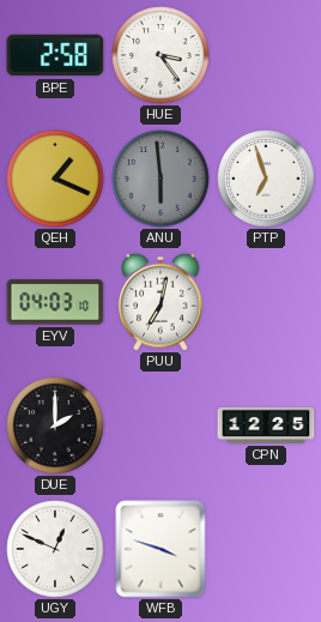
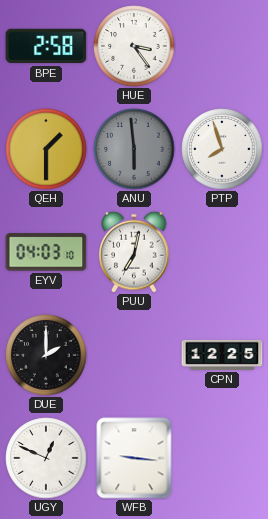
QEH: 1:19 -> 1:30 (46, 149)
PTP: 6:57 -> 7:57 (222, 149)
WFB: 3:48 -> 9:16 (134, 458)
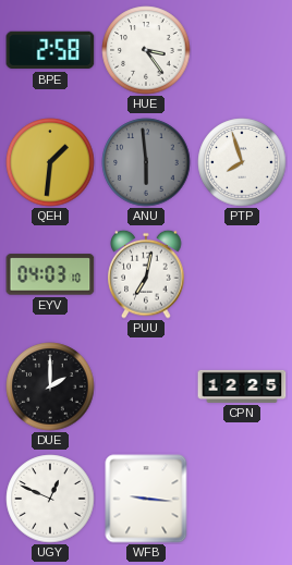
QEH: 1:30 -> 1:31 (50, 162)
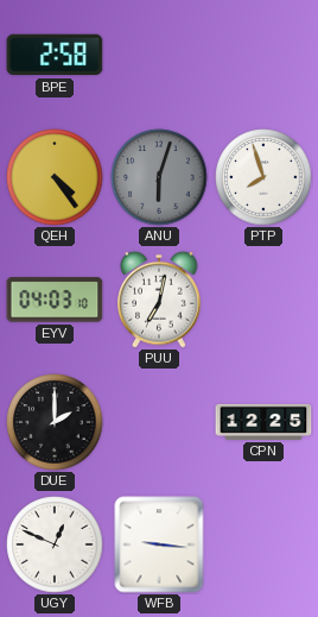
HUE: 3:24 -> none (146, 50)
QEH: 1:31 -> 4:24 (55, 177)
ANU: 5:59 -> 6:03 (159, 177)
